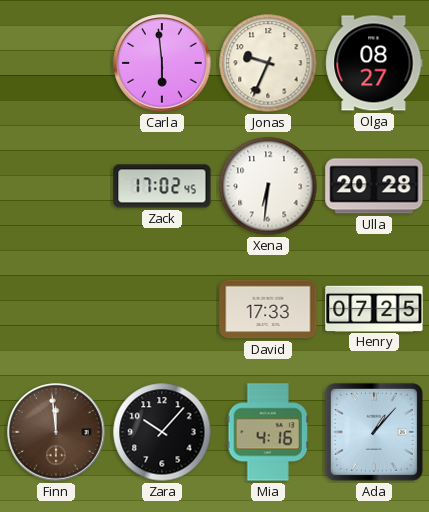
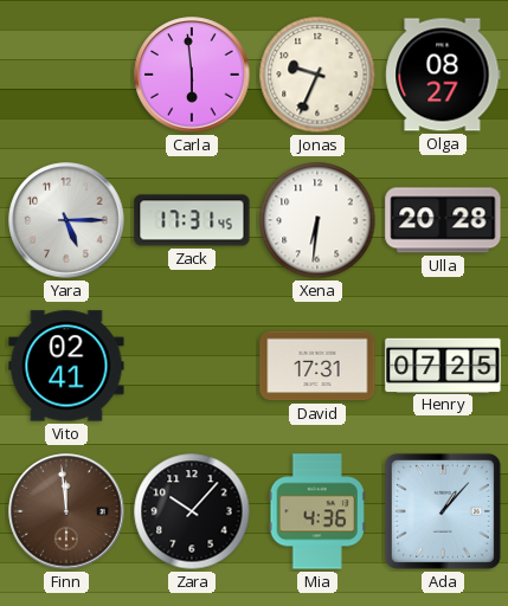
Yara: none -> 5:15 (66, 220)
Zack: 17:02 -> 17:31 (192, 220)
Vito: none -> 02:41 (66, 366)
David: 17:33 -> 17:31 (317, 366)
Mia: 4:16 -> 4:36 (317, 511)
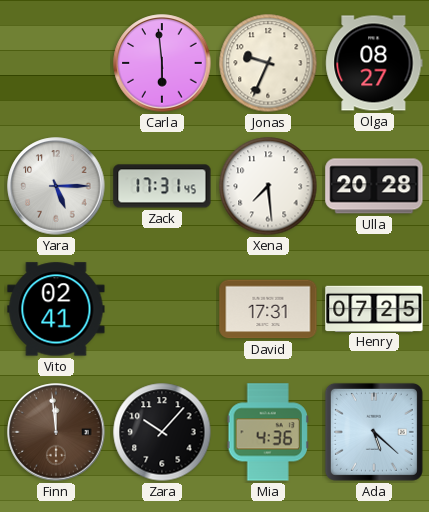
Xena: 6:31 -> 7:29 (268, 186)
Ada: 1:07 -> 5:22 (374, 432)
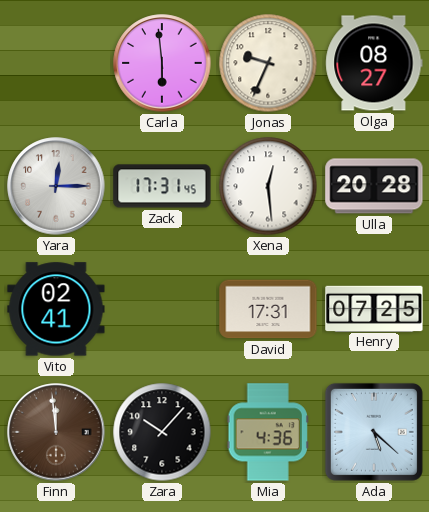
Yara: 5:15 -> 12:15 (56, 186)
Xena: 7:29 -> 12:29 (268, 186)
